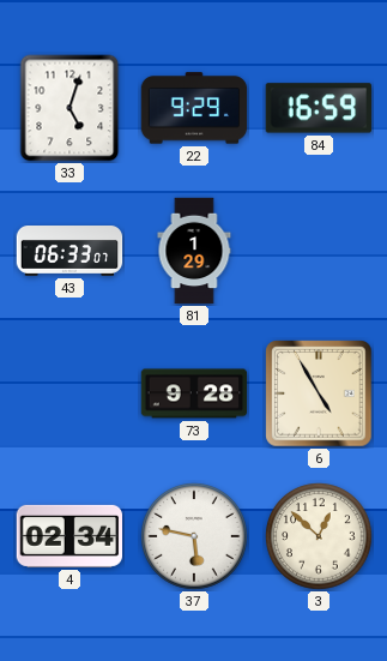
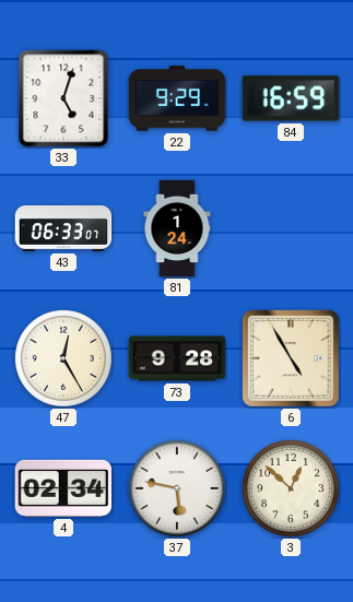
81: 1:29 -> 1:24 (177, 228)
47: none -> 12:25 (63, 358)
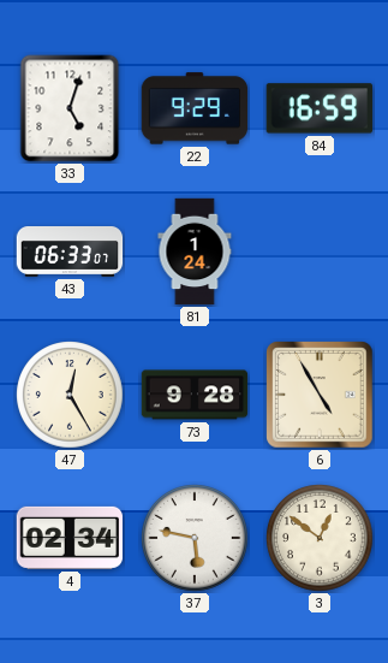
3: 12:52 -> 12:51 (320, 538)
